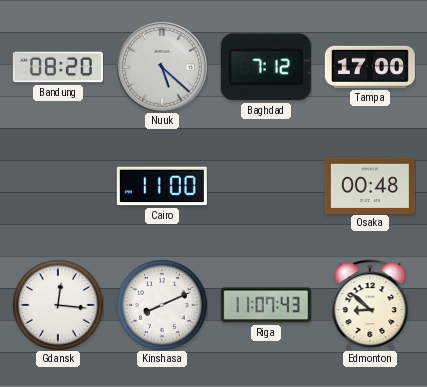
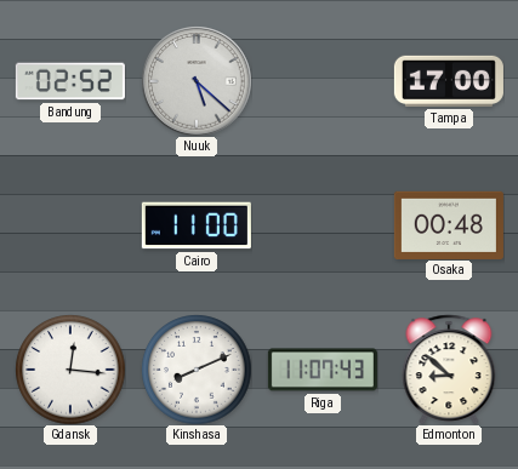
Bandung: 08:20 -> 02:52 (70, 81)
Baghdad: 7:12 -> none (266, 67)
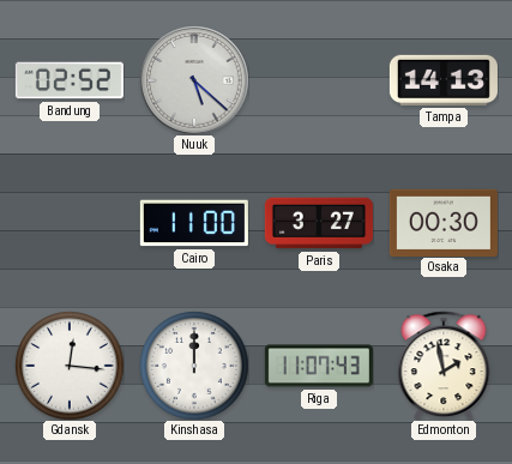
Tampa: 17:00 -> 14:13 (444, 80)
Paris: none -> 3:27 (319, 223)
Osaka: 00:48 -> 00:30 (444, 222)
Kinshasa: 8:11 -> 12:00 (194, 366)
Edmonton: 8:52 -> 1:58 (444, 366)
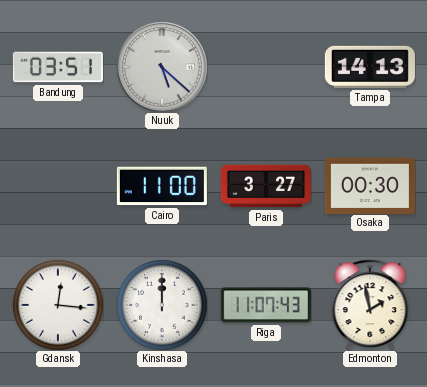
Bandung: 02:52 -> 03:51 (58, 67)
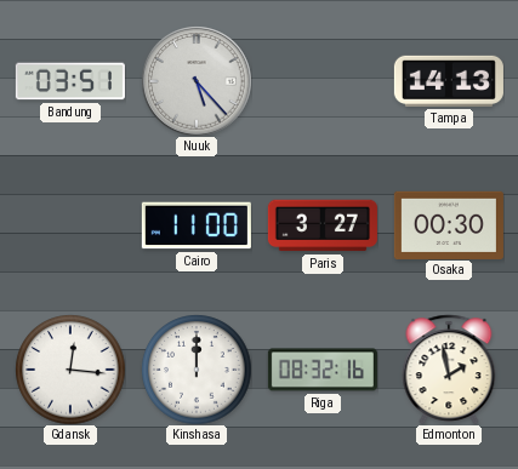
Nuuk: 5:22 -> 5:23 (197, 81)
Riga: 11:07 -> 08:32 (323, 370)
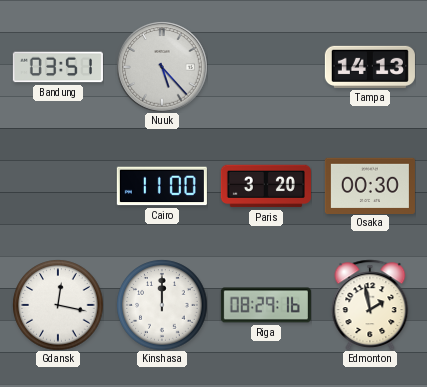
Paris: 3:27 -> 3:20 (266, 186)
Gdansk: 12:16 -> 12:17 (58, 305)
Riga: 08:32 -> 08:29 (266, 305)
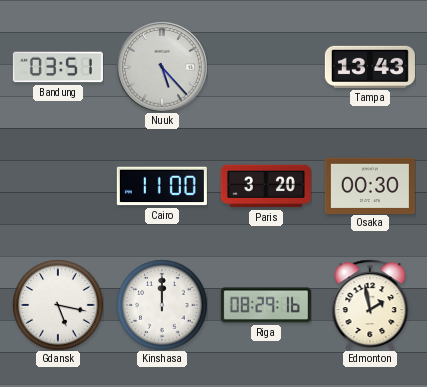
Tampa: 14:13 -> 13:43 (370, 67)
Gdansk: 12:17 -> 5:17 (58, 305)
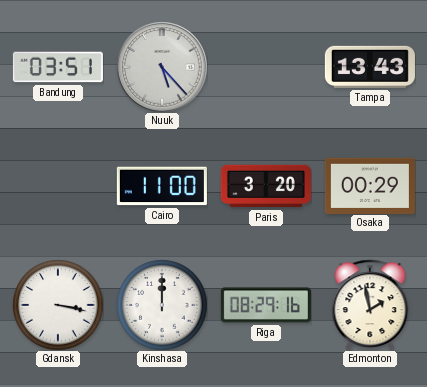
Osaka: 00:30 -> 00:29 (370, 185)
Gdansk: 5:17 -> 3:17 (58, 305)
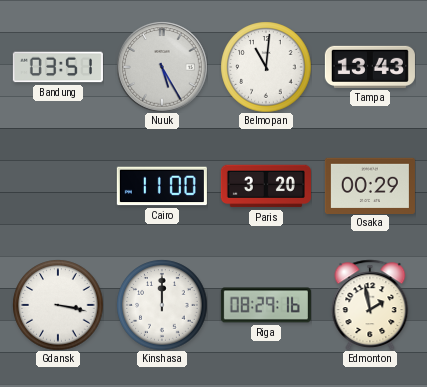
Nuuk: 5:23 -> 5:25 (162, 67)
Belmopan: none -> 11:01 (266, 67)
